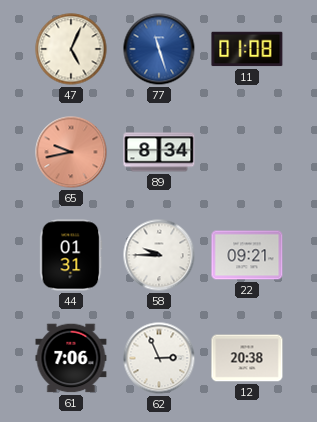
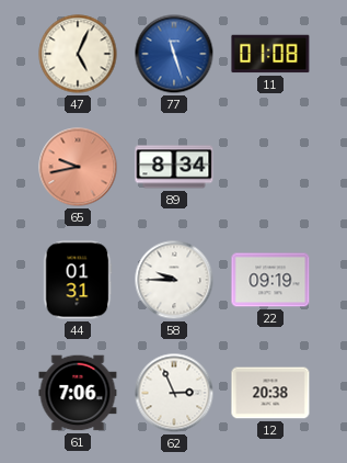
22: 09:21 -> 09:19 (270, 280)
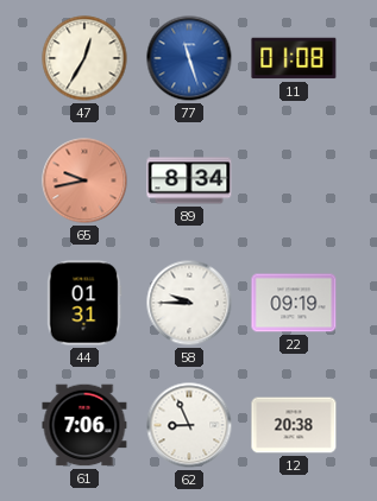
47: 5:04 -> 12:35 (84, 58)
62: 2:56 -> 8:56 (189, 425)
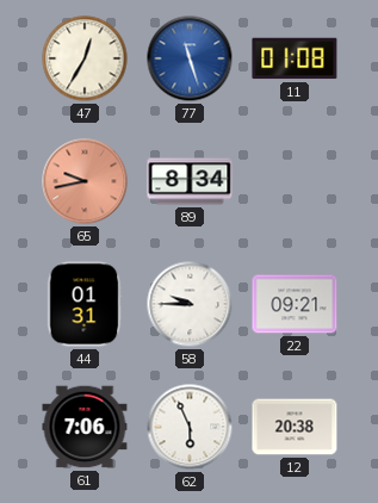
22: 09:19 -> 09:21 (295, 304)
62: 8:56 -> 5:56 (190, 427)
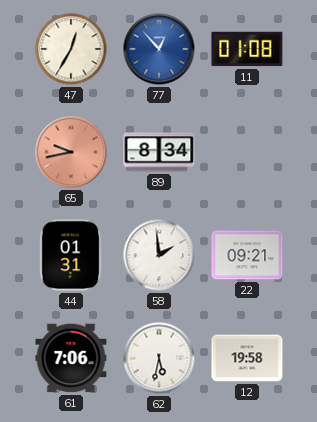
77: 11:27 -> 12:53 (159, 49)
58: 9:45 -> 1:59 (159, 255)
62: 5:56 -> 5:32 (159, 358)
12: 20:38 -> 19:58 (247, 358)
